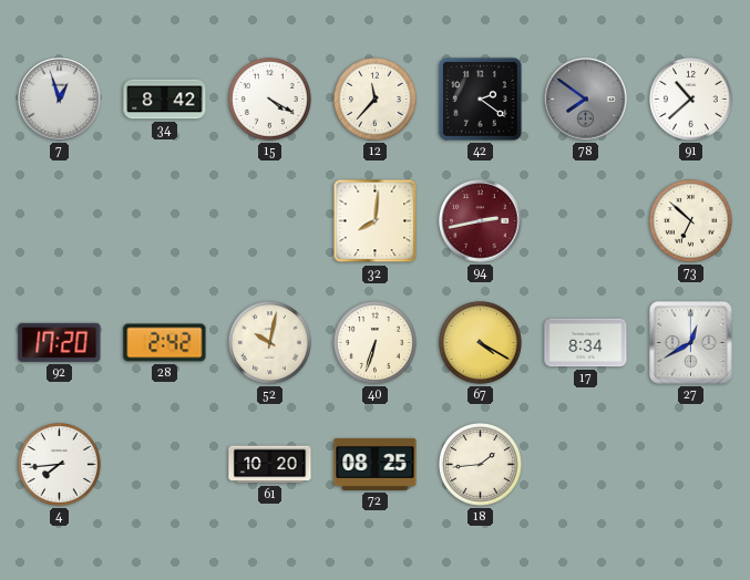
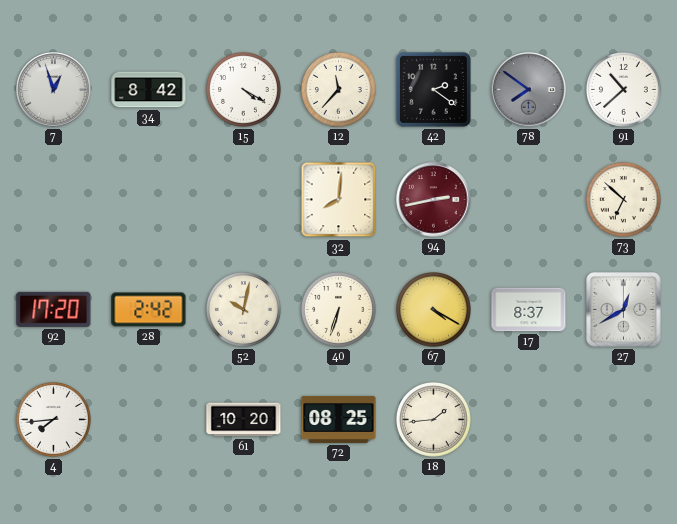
17: 8:34 -> 8:37 (529, 310)
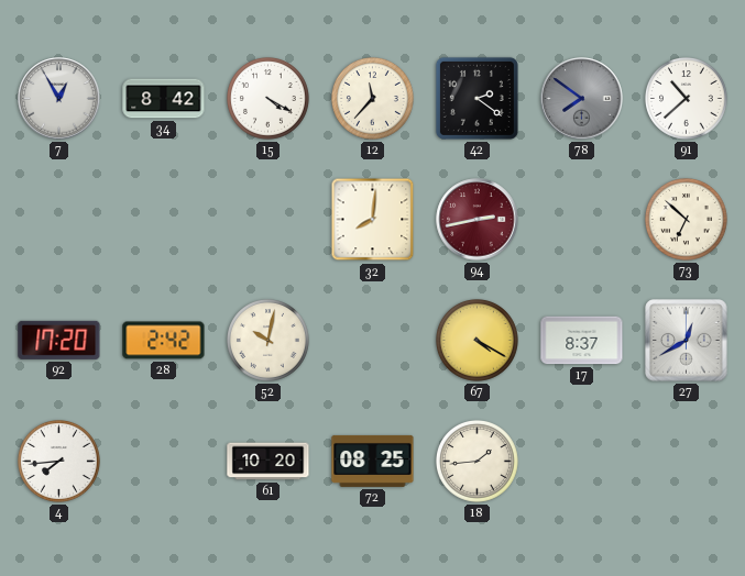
7: 12:57 -> 12:55 (59, 99)
40: 6:33 -> none (339, 310)
